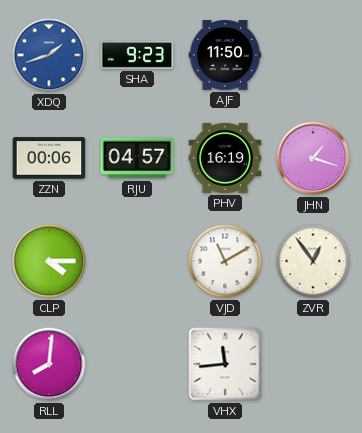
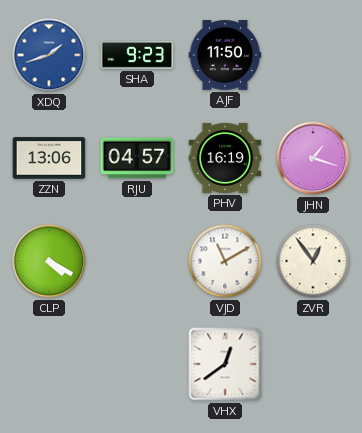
ZZN: 00:06 -> 13:06 (49, 158)
CLP: 4:15 -> 4:20 (49, 261)
RLL: 8:01 -> none (49, 364)
VHX: 11:44 -> 12:39 (225, 364)
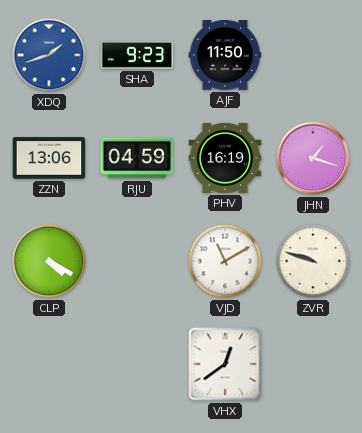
RJU: 04:57 -> 04:59 (137, 158)
ZVR: 12:54 -> 9:48 (313, 261)
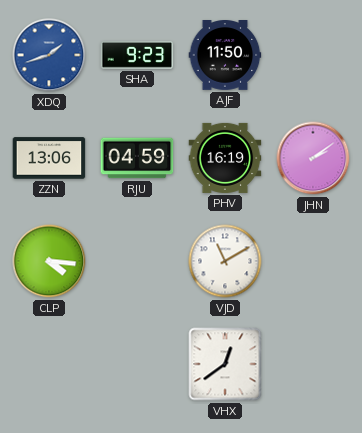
JHN: 1:18 -> 2:09 (313, 158)
CLP: 4:20 -> 4:16 (49, 261)
ZVR: 9:48 -> none (313, 261)
